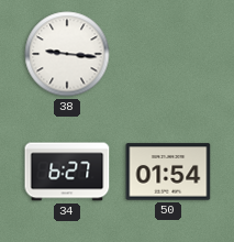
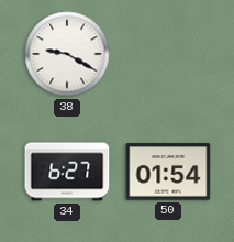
38: 9:16 -> 9:20 (67, 54)
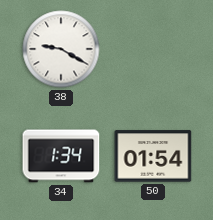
34: 6:27 -> 1:34 (61, 156)
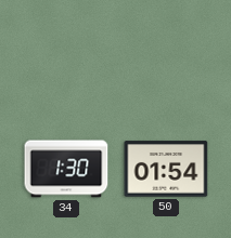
38: 9:20 -> none (61, 49)
34: 1:34 -> 1:30 (66, 169)
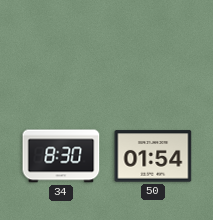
34: 1:30 -> 8:30 (61, 156)
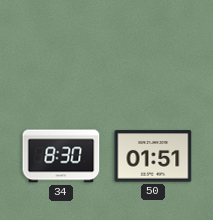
50: 01:54 -> 01:51 (153, 156)
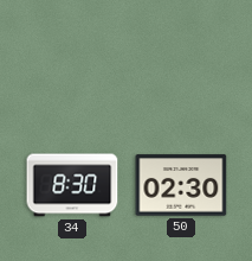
50: 01:51 -> 02:30 (181, 185)
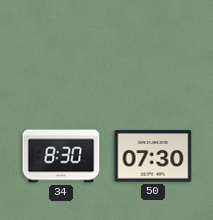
50: 02:30 -> 07:30 (153, 156)
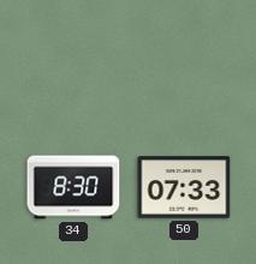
50: 07:30 -> 07:33 (184, 187)
